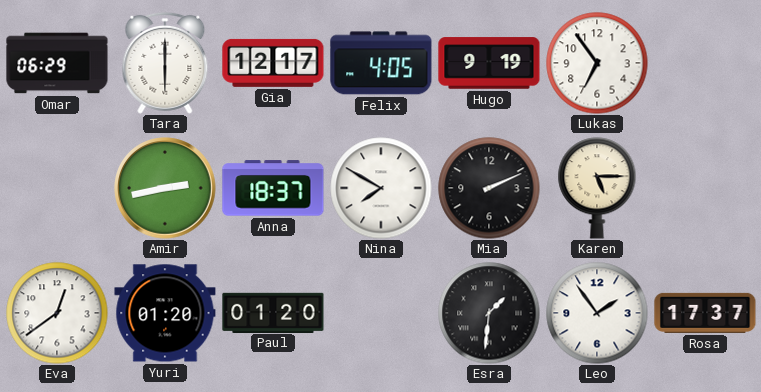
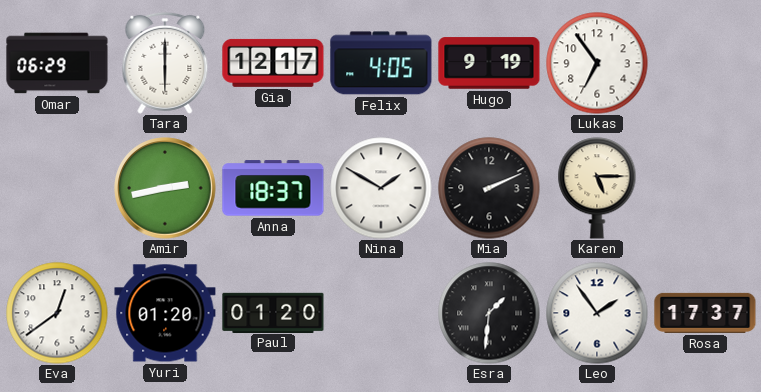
Nina: 7:50 -> 1:50 (381, 188)
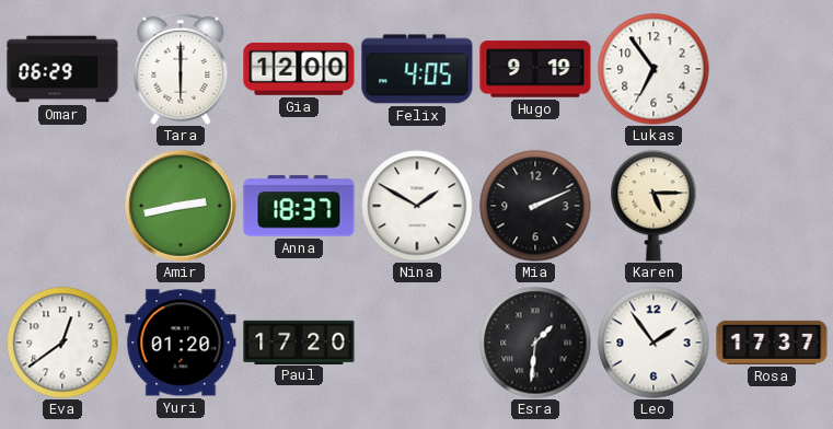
Gia: 12:17 -> 12:00 (299, 69)
Paul: 01:20 -> 17:20 (299, 341)
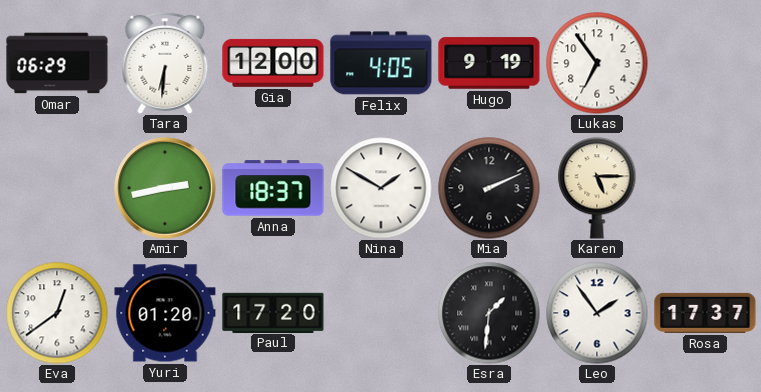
Tara: 6:00 -> 6:31 (165, 63)
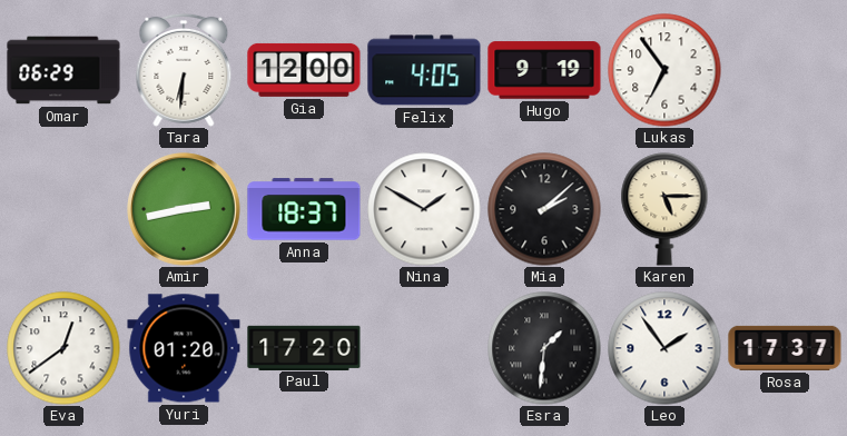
Mia: 2:11 -> 2:08 (544, 209)
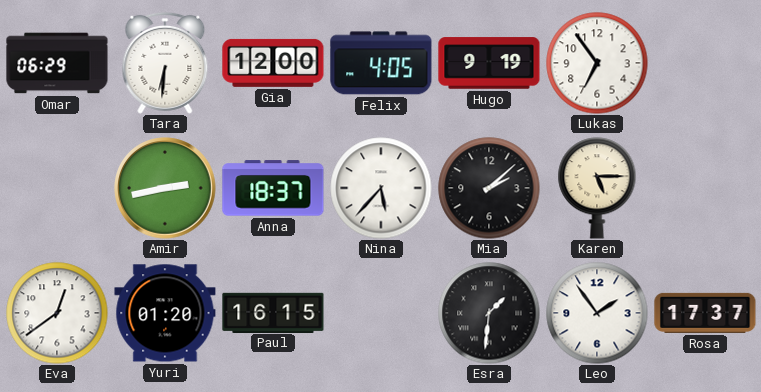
Nina: 1:50 -> 5:37 (381, 188)
Paul: 17:20 -> 16:15 (273, 312)
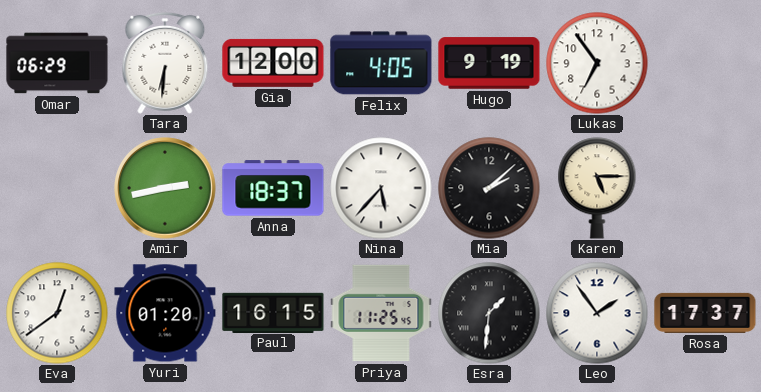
Priya: none -> 11:25 (381, 313)
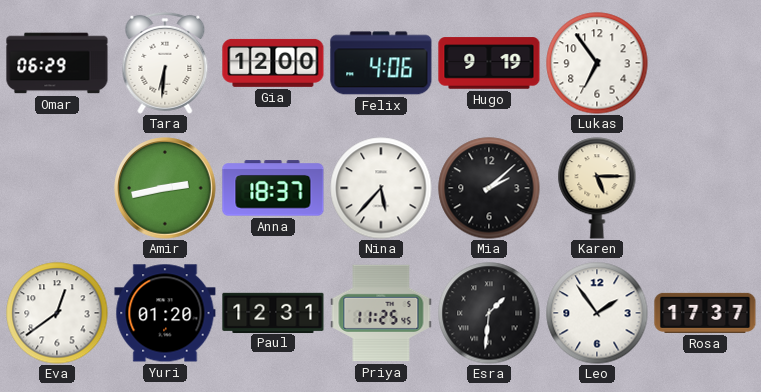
Felix: 4:05 -> 4:06 (381, 63)
Paul: 16:15 -> 12:31 (273, 312)
